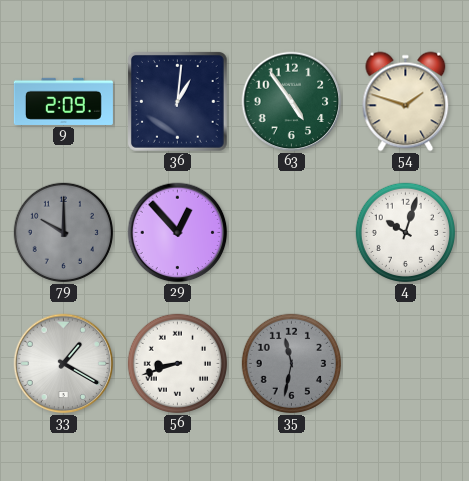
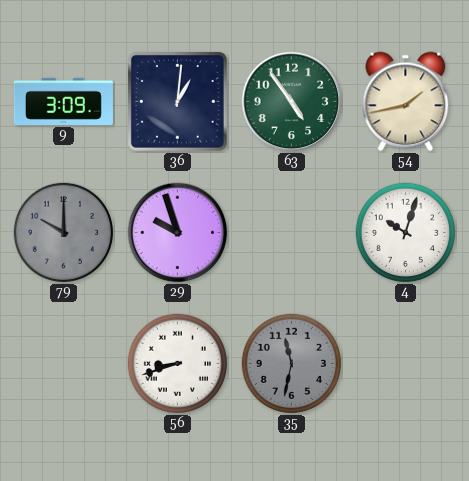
9: 2:09 -> 3:09 (63, 101)
54: 1:48 -> 1:43 (406, 102)
29: 12:53 -> 9:57 (178, 233)
33: 1:20 -> none (64, 364)
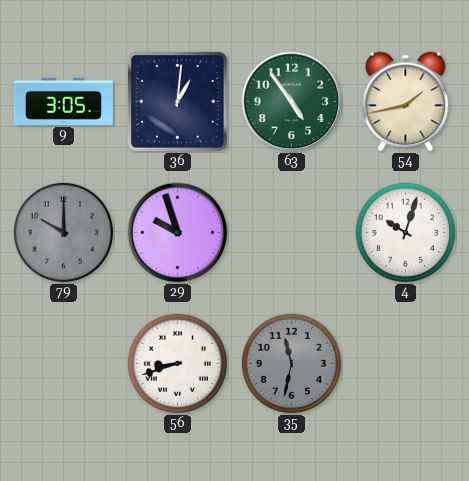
9: 3:09 -> 3:05 (63, 101)
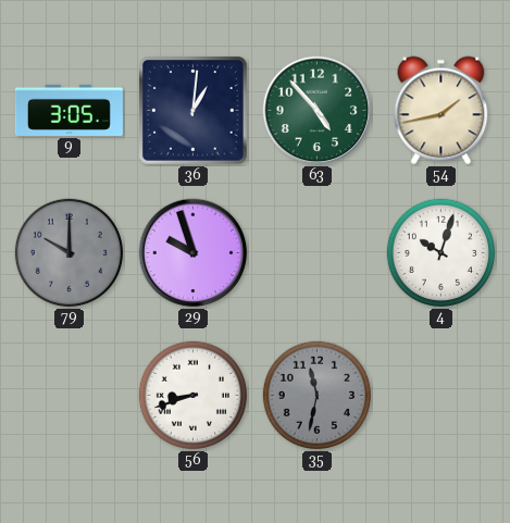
63: 4:54 -> 4:53 (318, 111)
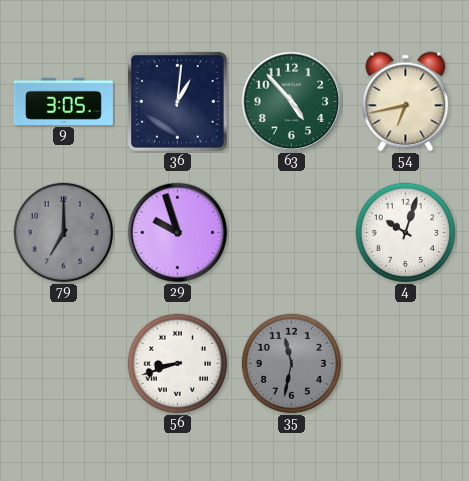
54: 1:43 -> 6:43 (406, 102)
79: 10:00 -> 7:00 (63, 232)
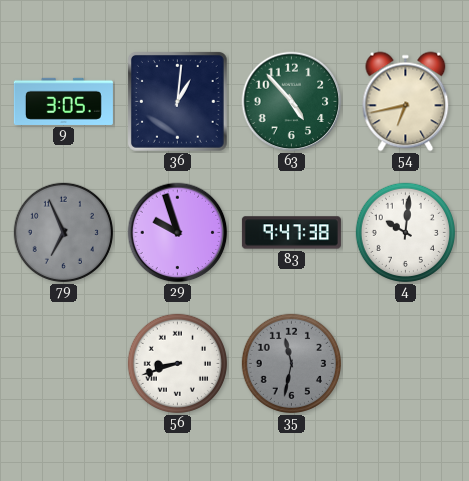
79: 7:00 -> 6:56 (63, 232)
83: none -> 9:47 (291, 233)
4: 10:03 -> 10:01 (405, 232)
